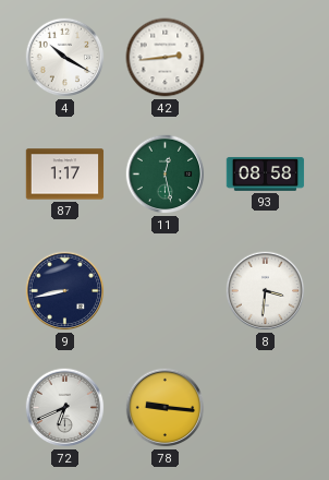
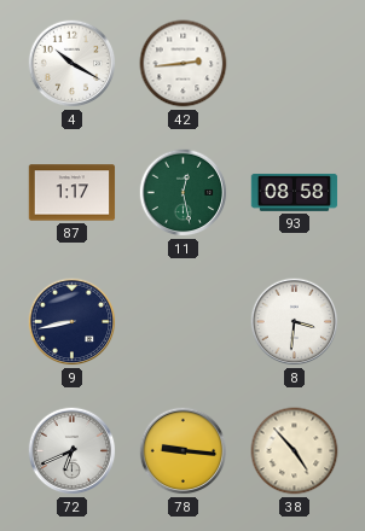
38: none -> 4:53 (295, 451)
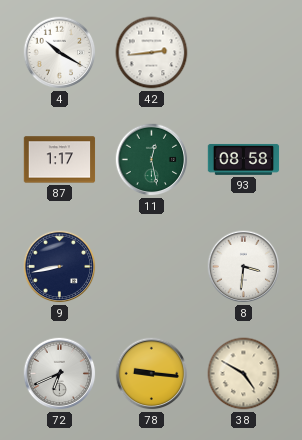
38: 4:53 -> 4:50 (244, 374)
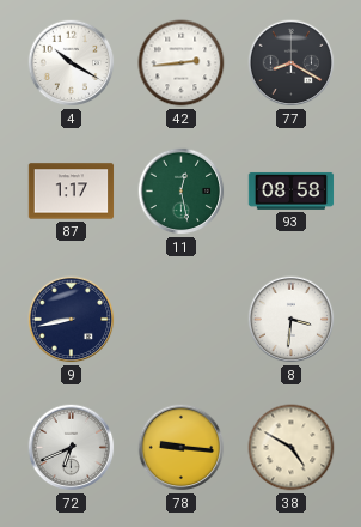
77: none -> 8:20 (292, 63)
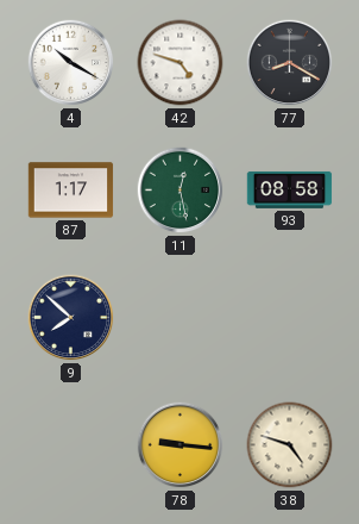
42: 2:44 -> 4:48 (181, 63)
9: 8:43 -> 7:52 (71, 318)
8: 3:31 -> none (292, 320)
72: 6:41 -> none (72, 448)
38: 4:50 -> 4:48 (290, 445)
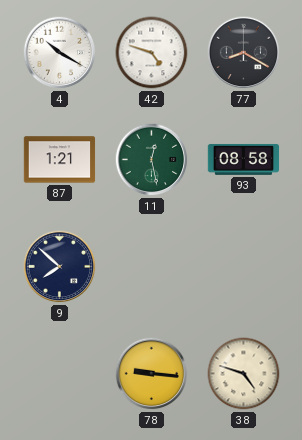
87: 1:17 -> 1:21 (60, 160)
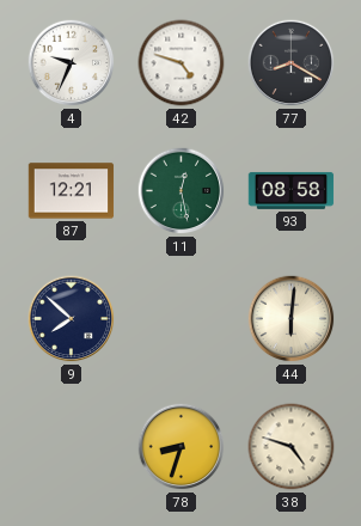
4: 10:20 -> 9:34 (72, 63)
87: 1:21 -> 12:21 (72, 191)
44: none -> 6:01 (292, 319)
78: 9:16 -> 8:33 (182, 447)
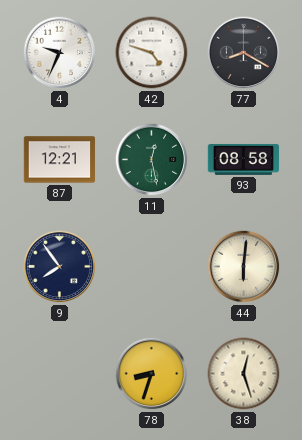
9: 7:52 -> 7:54 (60, 267)
38: 4:48 -> 12:27 (244, 374)
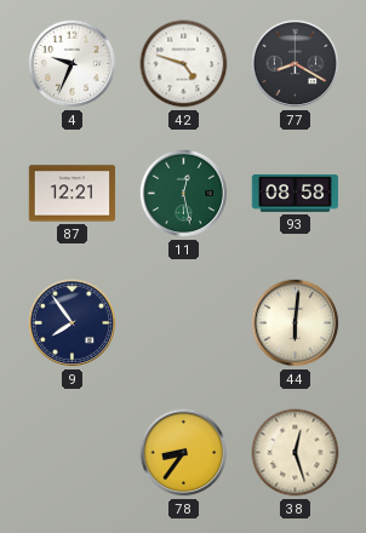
78: 8:33 -> 8:36 (184, 453)
